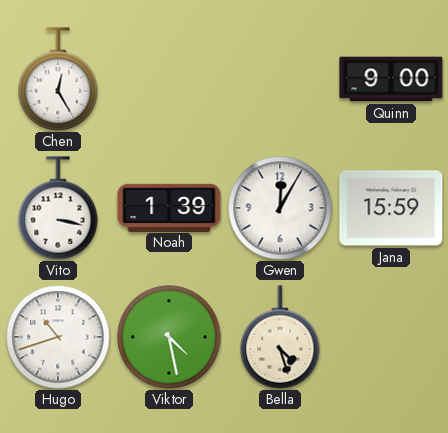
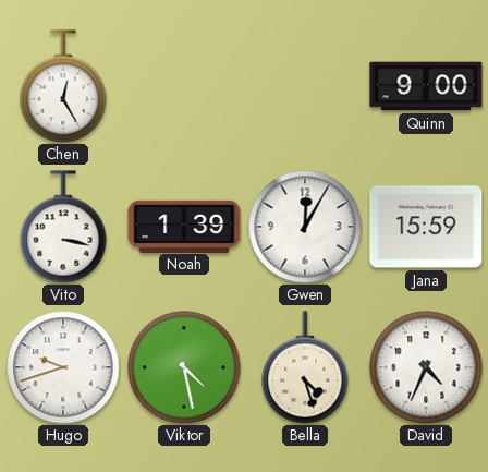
Hugo: 10:42 -> 9:42 (63, 367)
David: none -> 4:34 (426, 367)
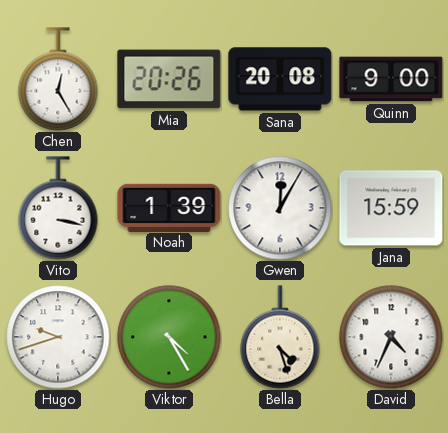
Mia: none -> 20:26 (169, 79)
Sana: none -> 20:08 (280, 79)
Viktor: 4:28 -> 4:25 (169, 337)
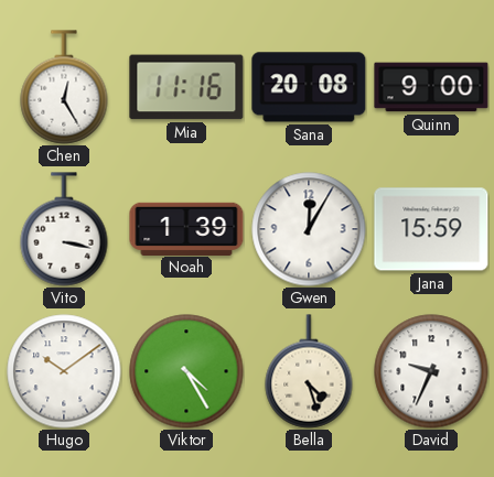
Mia: 20:26 -> 11:16 (186, 87)
Hugo: 9:42 -> 10:09 (64, 371)
David: 4:34 -> 9:34 (431, 371)
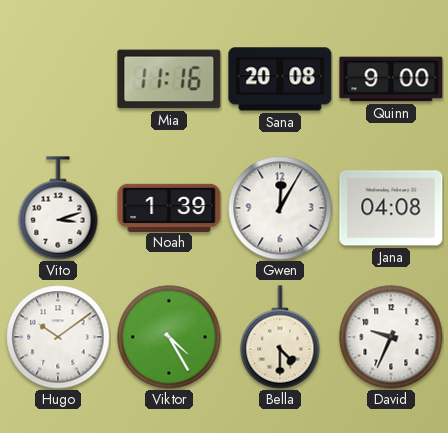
Chen: 12:25 -> none (64, 87)
Vito: 3:17 -> 3:12 (58, 208)
Jana: 15:59 -> 04:08 (391, 208)
Bella: 4:27 -> 4:30 (280, 337)
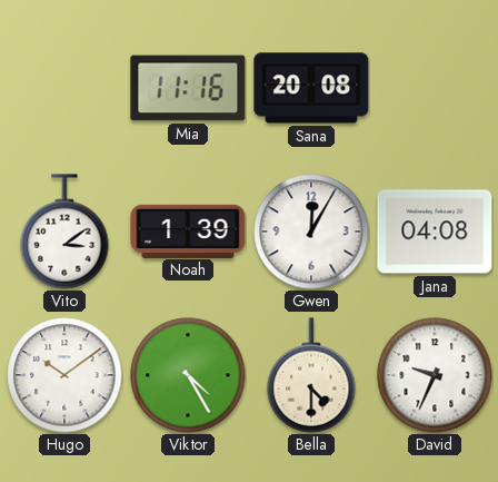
Quinn: 9:00 -> none (391, 79)
Vito: 3:12 -> 3:09 (64, 232)
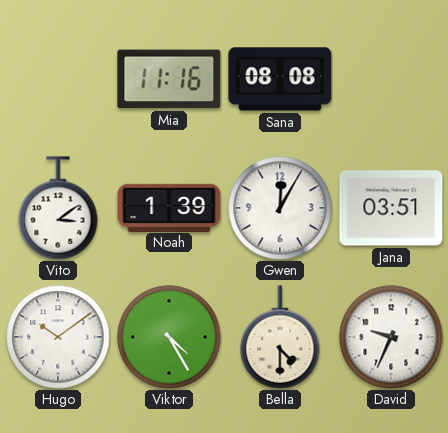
Sana: 20:08 -> 08:08 (280, 79)
Jana: 04:08 -> 03:51 (391, 208)
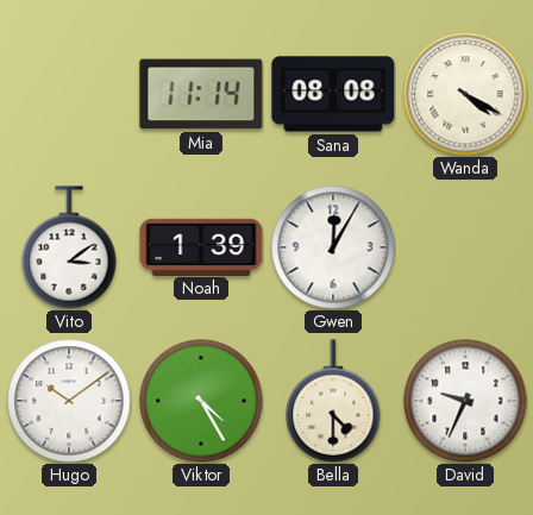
Mia: 11:16 -> 11:14 (201, 94)
Wanda: none -> 4:20 (465, 94)
Jana: 03:51 -> none (391, 208)
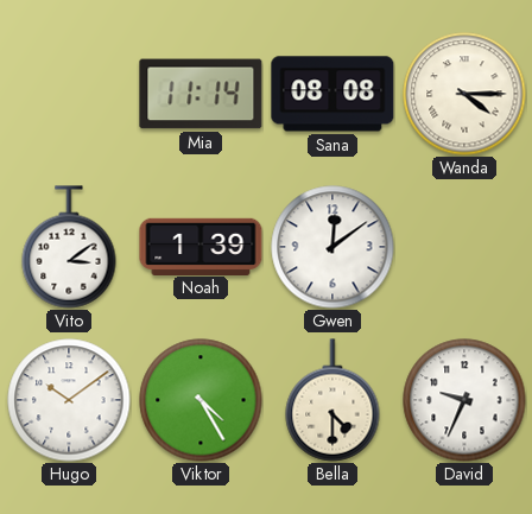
Wanda: 4:20 -> 4:15 (464, 94)
Gwen: 12:05 -> 12:09 (332, 247)
